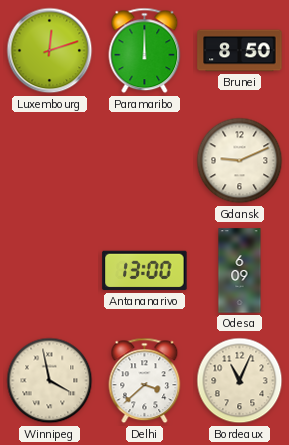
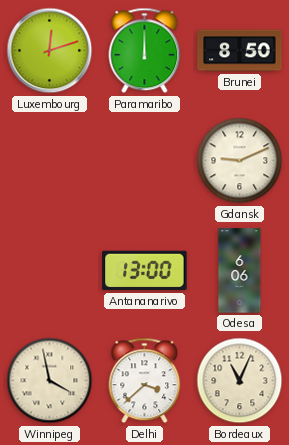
Odesa: 6:09 -> 6:06 (240, 271)
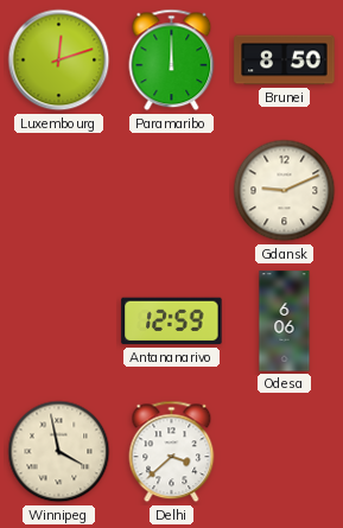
Antananarivo: 13:00 -> 12:59 (172, 322)
Bordeaux: 11:04 -> none (240, 381)
